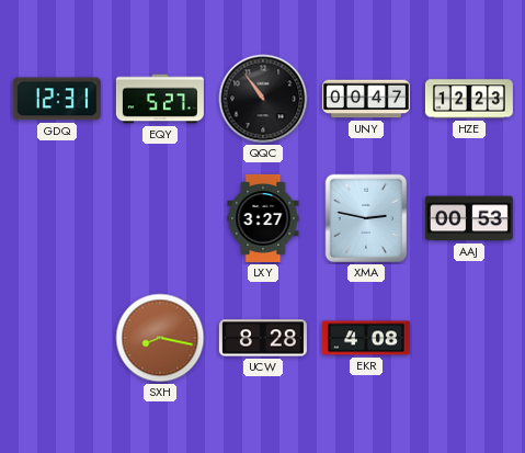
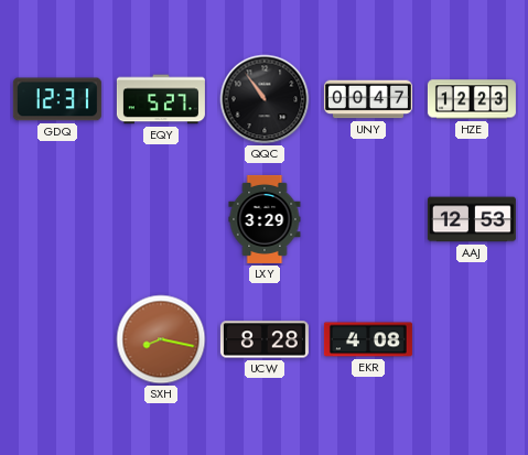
LXY: 3:27 -> 3:29 (265, 219)
XMA: 2:47 -> none (366, 218)
AAJ: 00:53 -> 12:53 (472, 219)
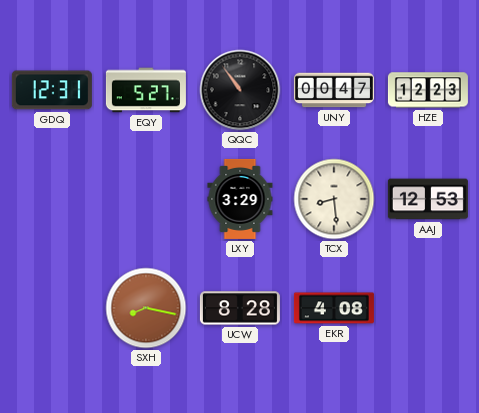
TCX: none -> 8:29 (334, 199)
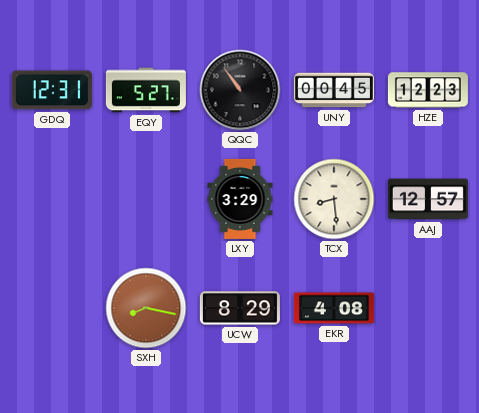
UNY: 00:47 -> 00:45 (334, 90)
AAJ: 12:53 -> 12:57 (428, 199)
UCW: 8:28 -> 8:29 (240, 308)
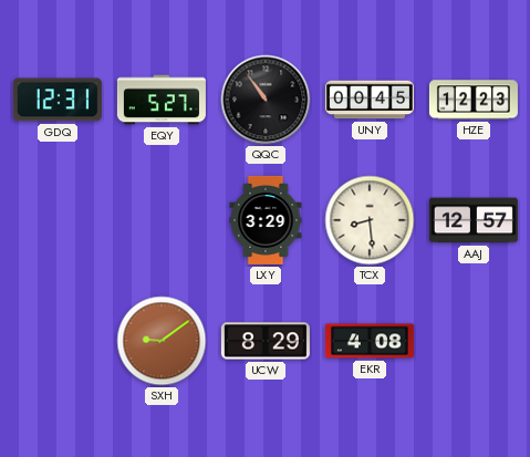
SXH: 8:17 -> 9:09 (162, 341)
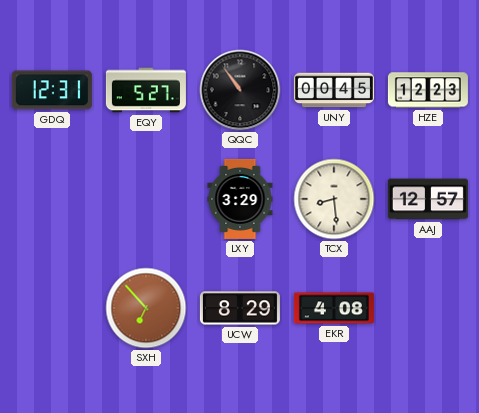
SXH: 9:09 -> 6:53 (146, 308)
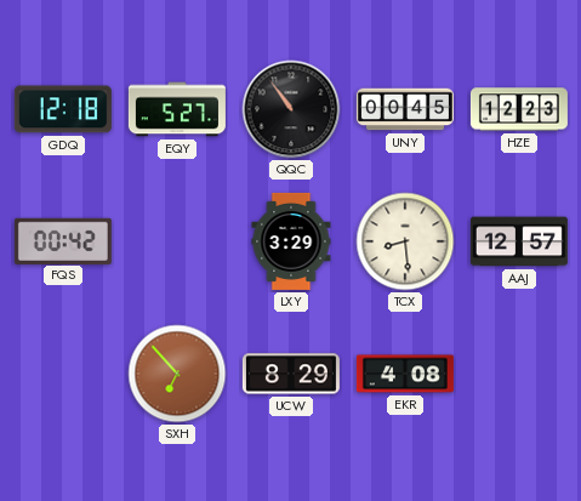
GDQ: 12:31 -> 12:18 (63, 109)
FQS: none -> 00:42 (63, 240)
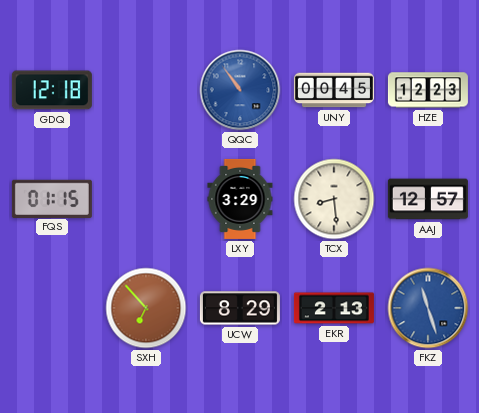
EQY: 5:27 -> none (177, 109)
QQC dial: black -> blue (240, 90)
FQS: 00:42 -> 01:15 (52, 198)
EKR: 4:08 -> 2:13 (334, 308)
FKZ: none -> 11:27 (428, 308)
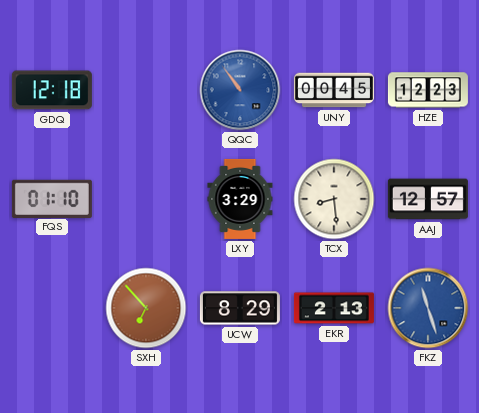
FQS: 01:15 -> 01:10 (52, 198)
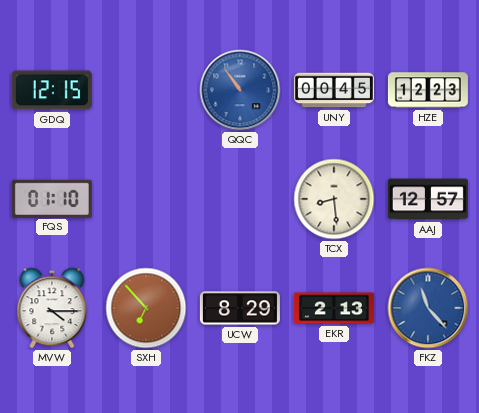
GDQ: 12:18 -> 12:15 (52, 90)
LXY: 3:29 -> none (240, 199)
MVW: none -> 4:15 (52, 308)
FKZ: 11:27 -> 11:23 (428, 308)
